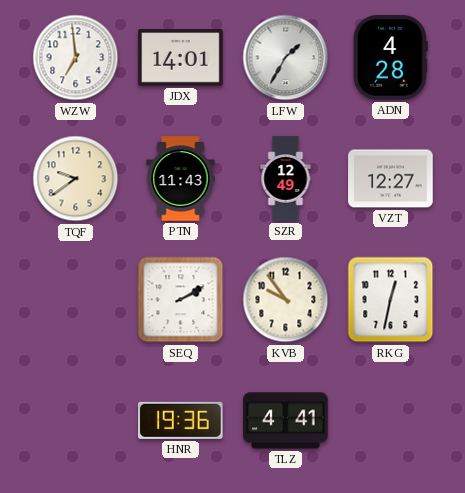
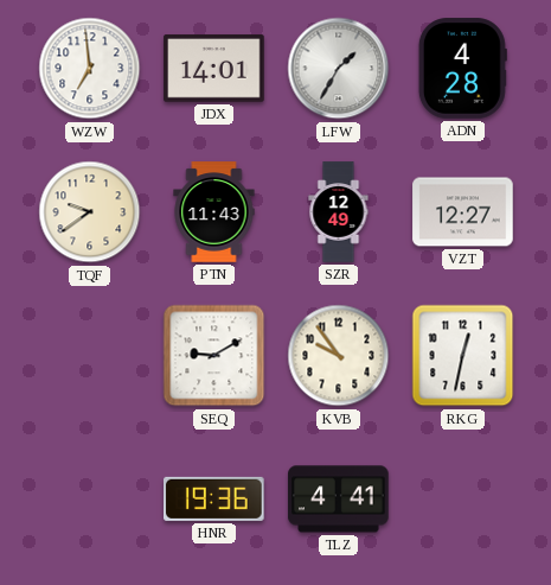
SEQ: 2:10 -> 9:10 (214, 356)
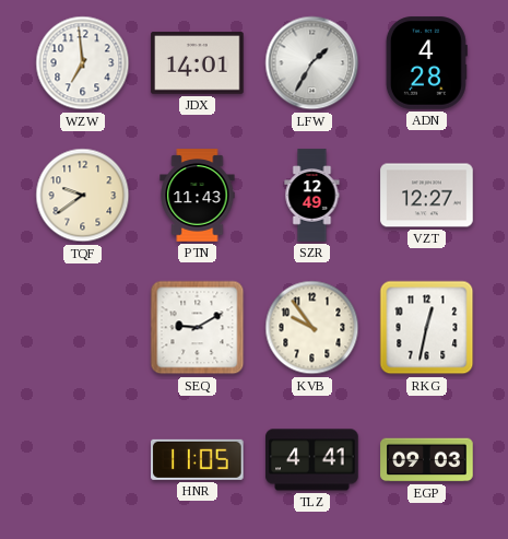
HNR: 19:36 -> 11:05 (198, 459)
EGP: none -> 09:03 (427, 460)
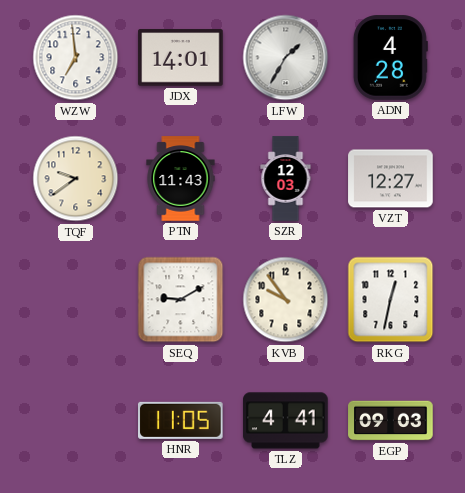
SZR: 12:49 -> 12:03 (286, 179)
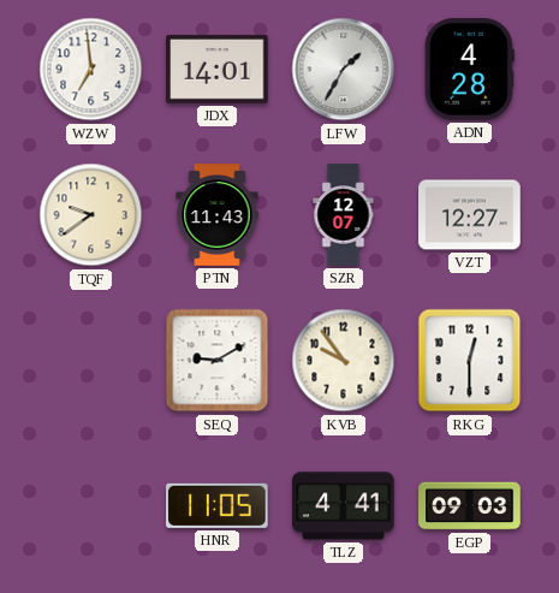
SZR: 12:03 -> 12:07 (344, 215)
RKG: 12:32 -> 12:30 (470, 361)
